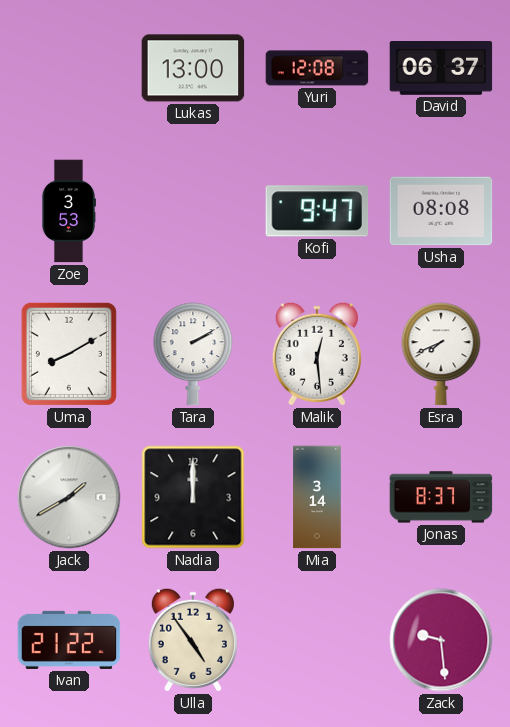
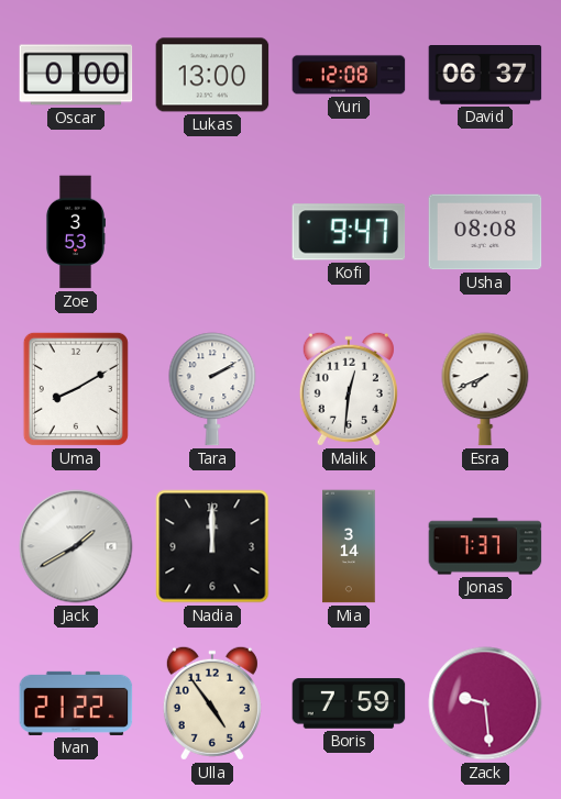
Oscar: none -> 0:00 (76, 75)
Malik: 12:29 -> 12:31 (349, 389)
Jonas: 8:37 -> 7:37 (485, 546)
Boris: none -> 7:59 (349, 703)
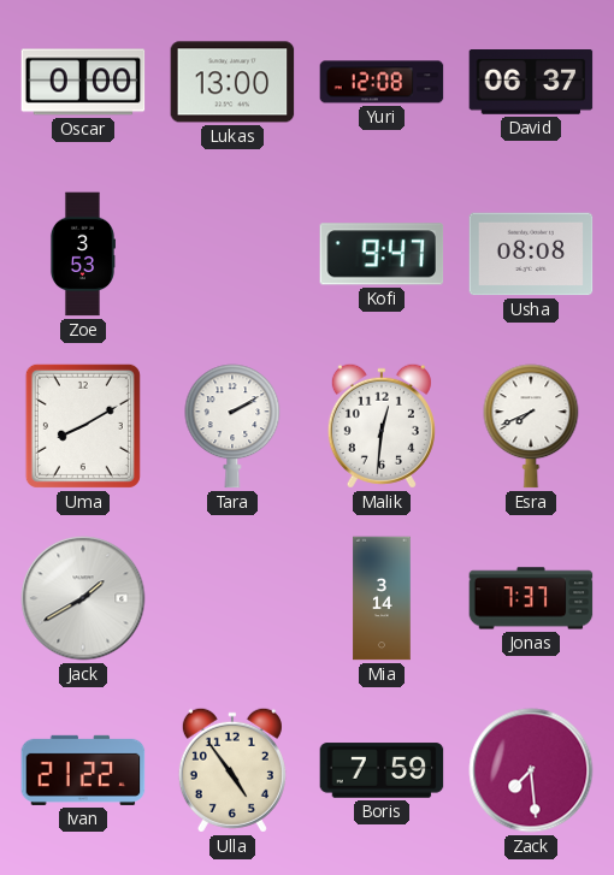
Nadia: 12:00 -> none (212, 546)
Zack: 9:29 -> 7:29 (531, 770)
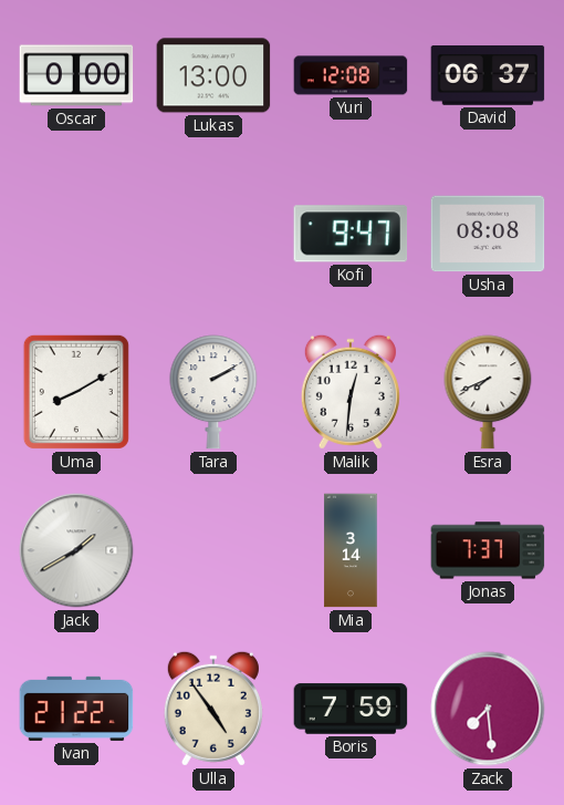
Zoe: 3:53 -> none (82, 254)
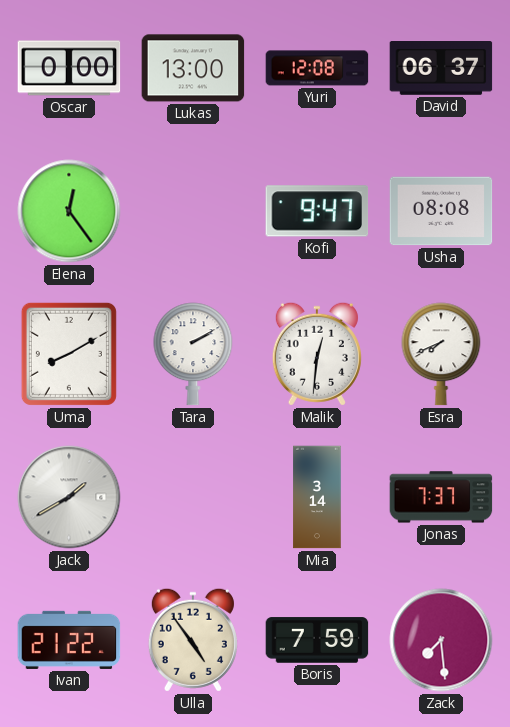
Elena: none -> 12:24 (69, 211)
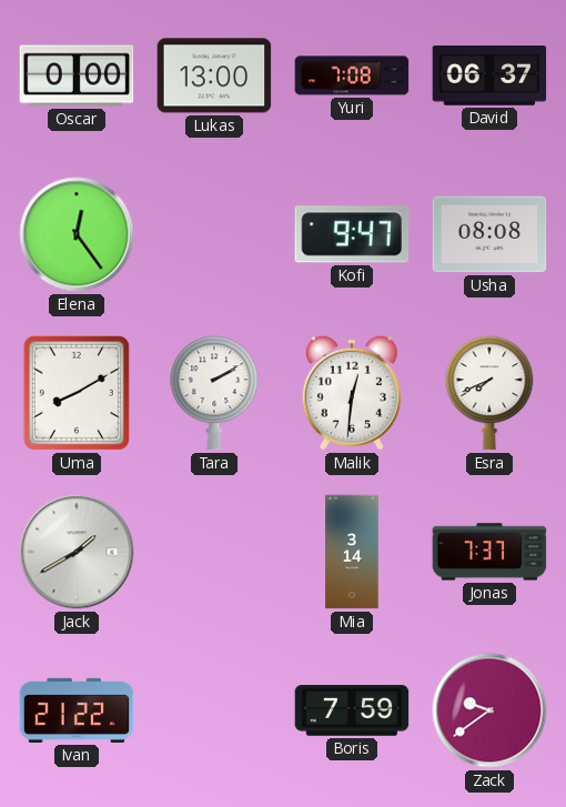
Yuri: 12:08 -> 7:08 (352, 75)
Ulla: 4:54 -> none (193, 640)
Zack: 7:29 -> 9:39 (489, 710)
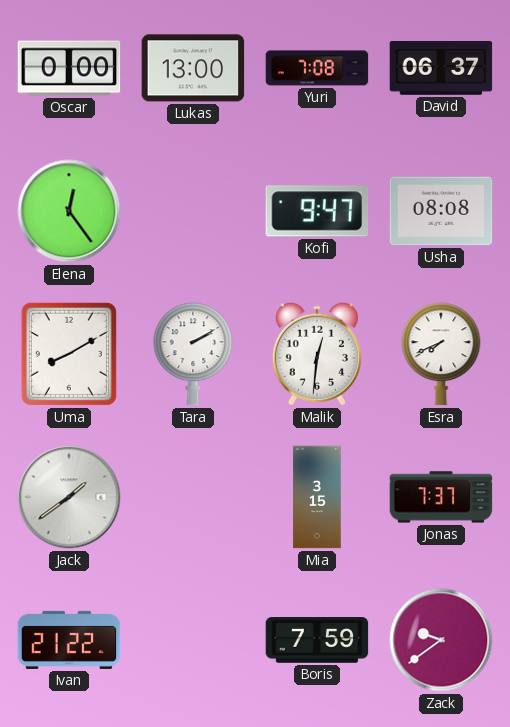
Jack: 1:40 -> 1:39 (69, 497)
Mia: 3:14 -> 3:15 (317, 497)
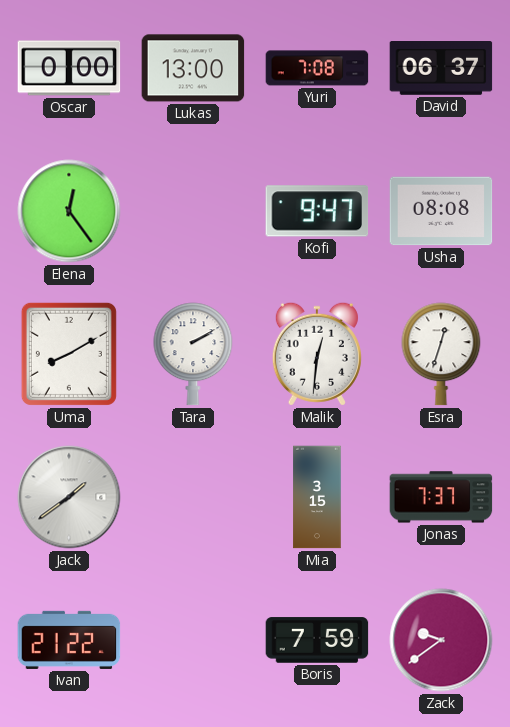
Esra: 7:41 -> 12:33 (441, 354)
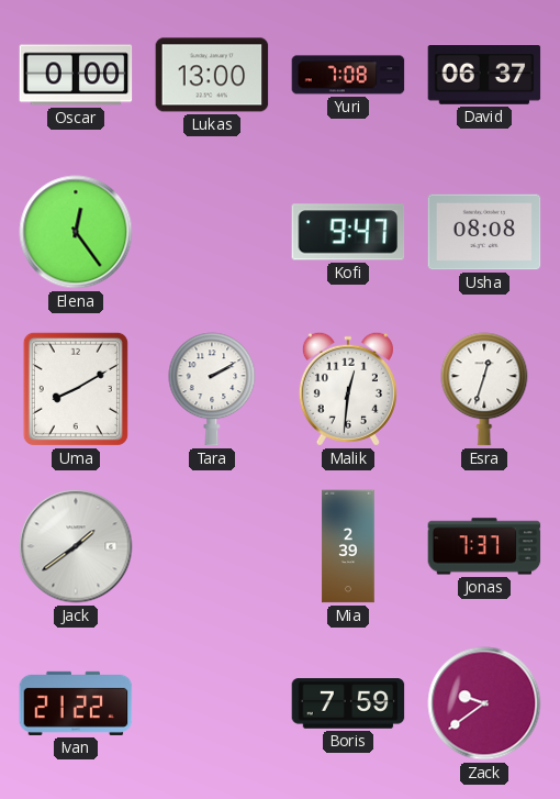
Mia: 3:15 -> 2:39 (348, 546)
